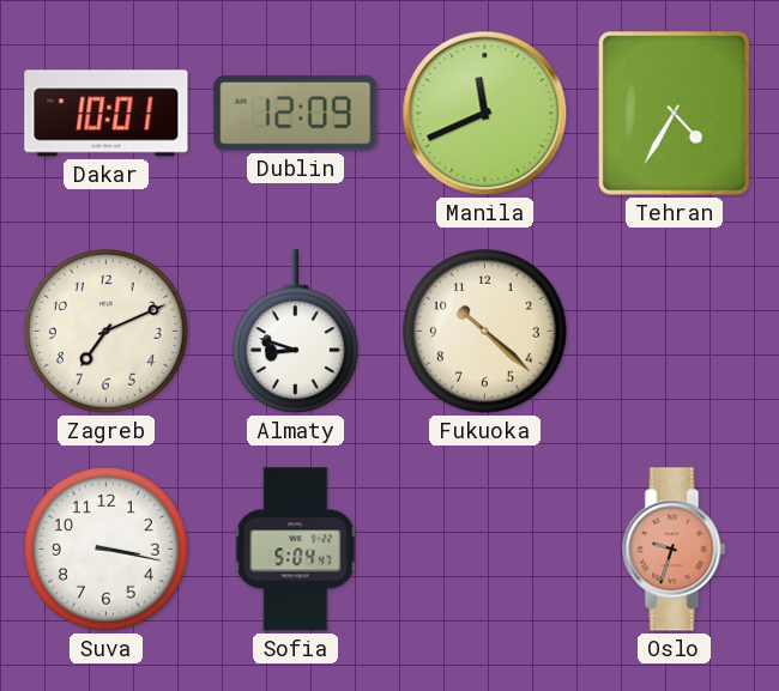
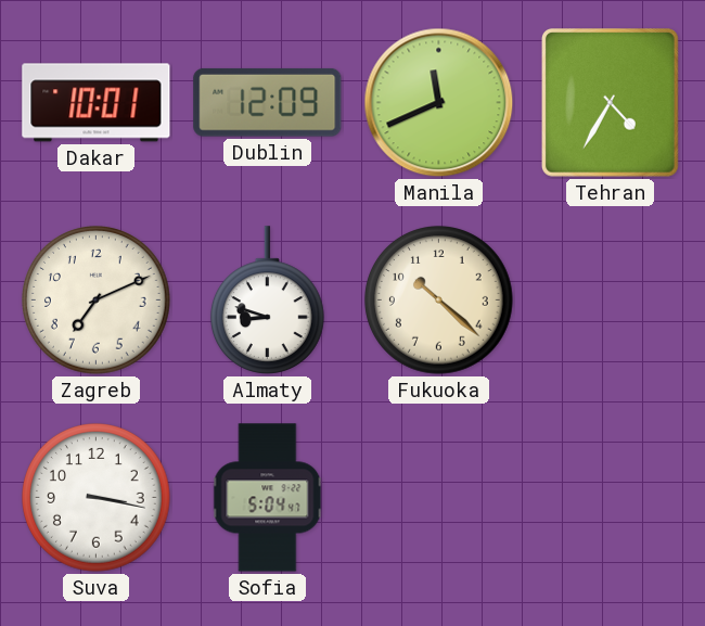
Oslo: 9:33 -> none (675, 550)
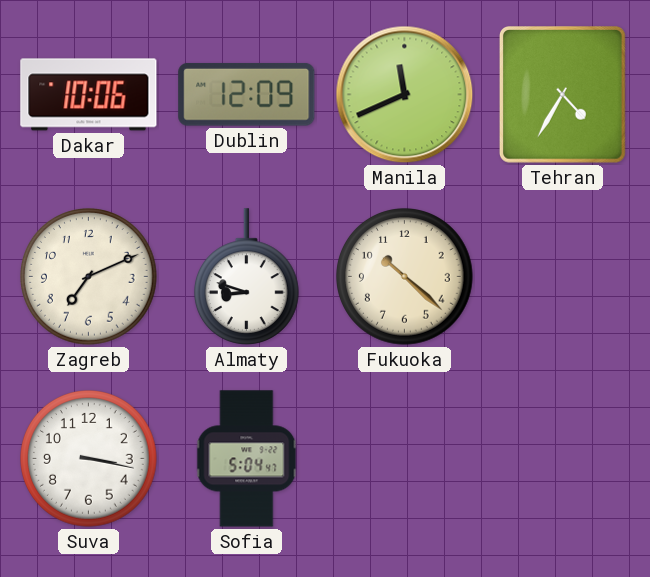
Dakar: 10:01 -> 10:06 (89, 95)
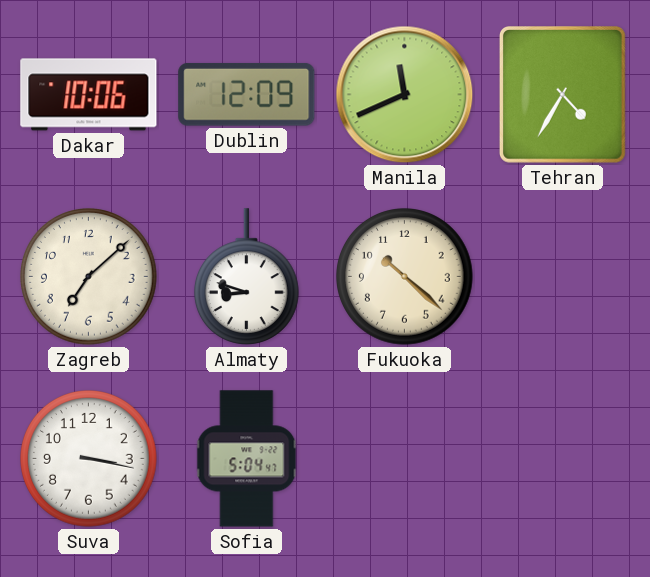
Zagreb: 7:11 -> 7:08 (89, 277)
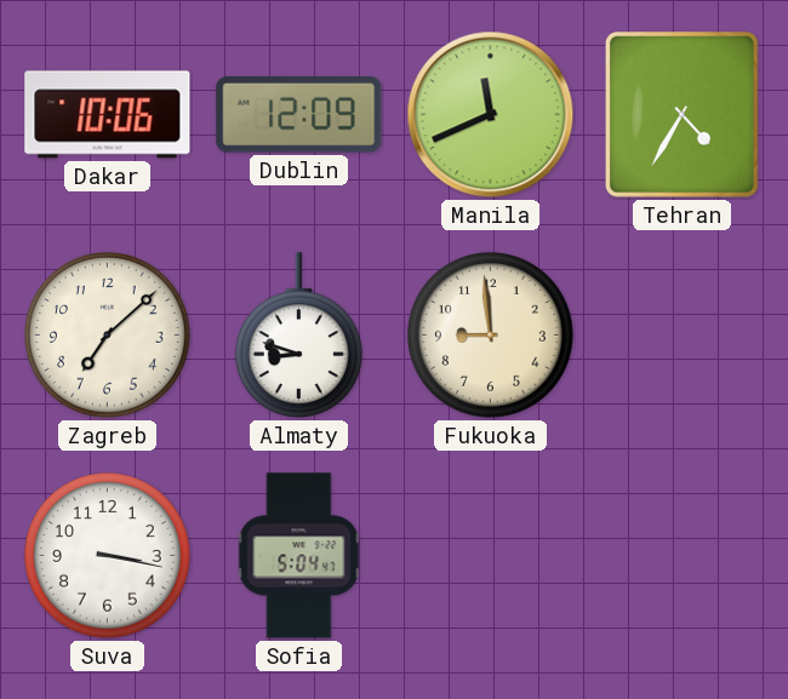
Fukuoka: 10:22 -> 8:59 (491, 336)
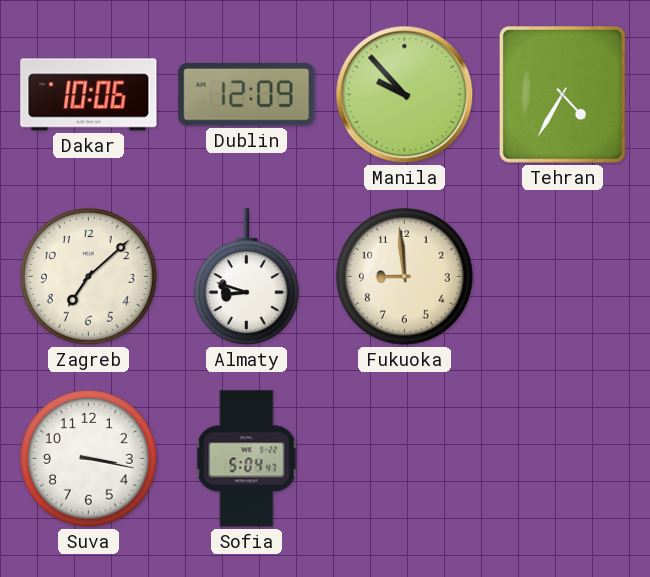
Manila: 11:41 -> 9:53 (405, 95)
